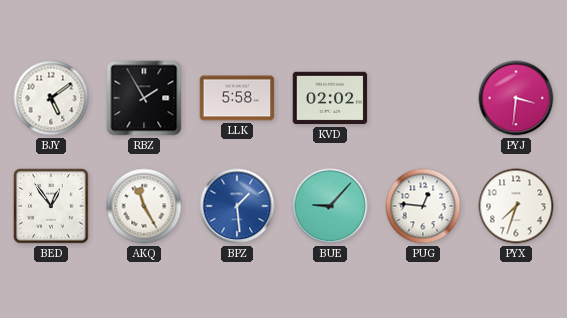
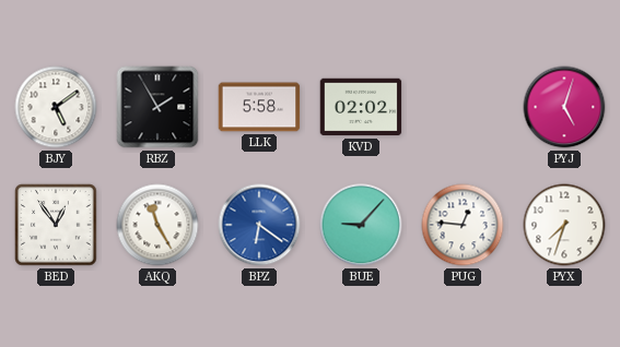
PYJ: 3:31 -> 5:03 (564, 107)
BPZ: 1:29 -> 6:21 (259, 225)
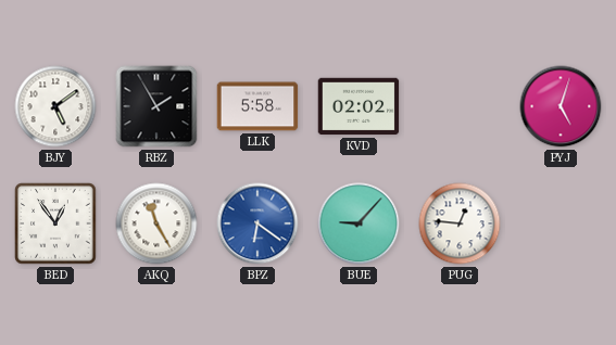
PYX: 7:33 -> none (564, 225)
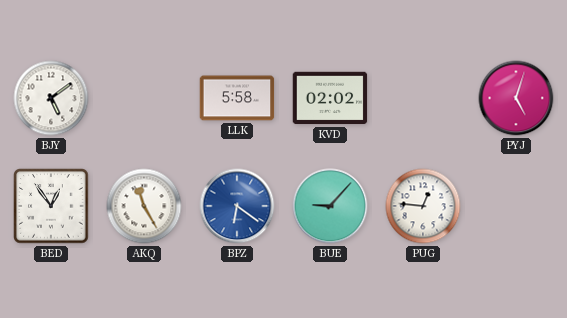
RBZ: 1:55 -> none (156, 106)
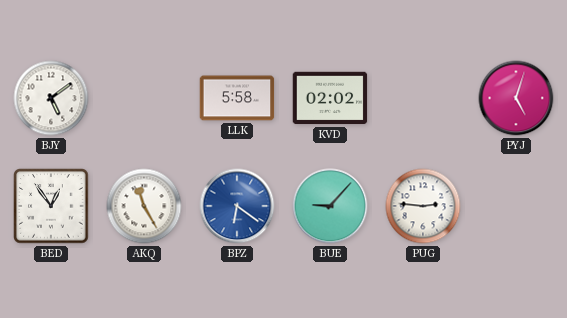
PUG: 12:46 -> 2:46 (423, 206)
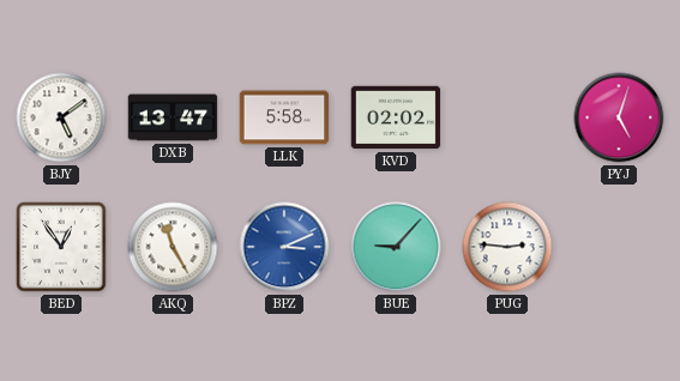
DXB: none -> 13:47 (173, 117)
BPZ: 6:21 -> 3:11 (284, 247)
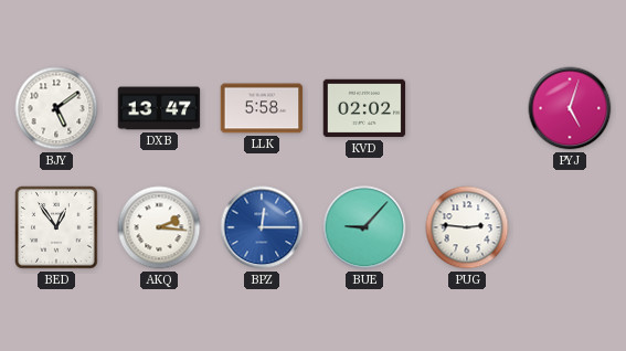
AKQ: 11:25 -> 2:16 (159, 227)
BPZ: 3:11 -> 12:15 (262, 227)
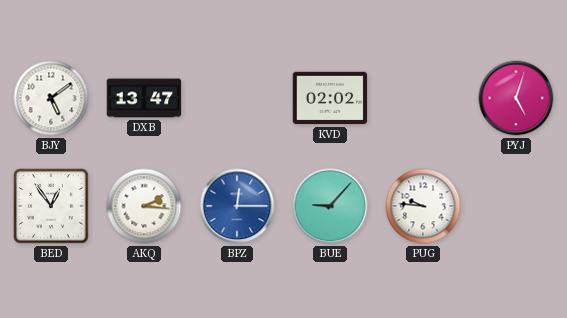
LLK: 5:58 -> none (262, 108)
PUG: 2:46 -> 9:46 (423, 206)
